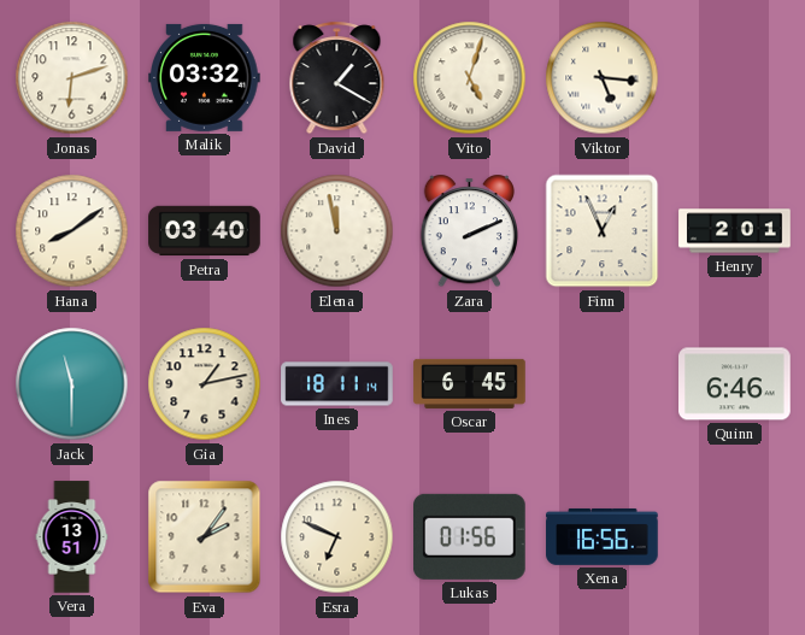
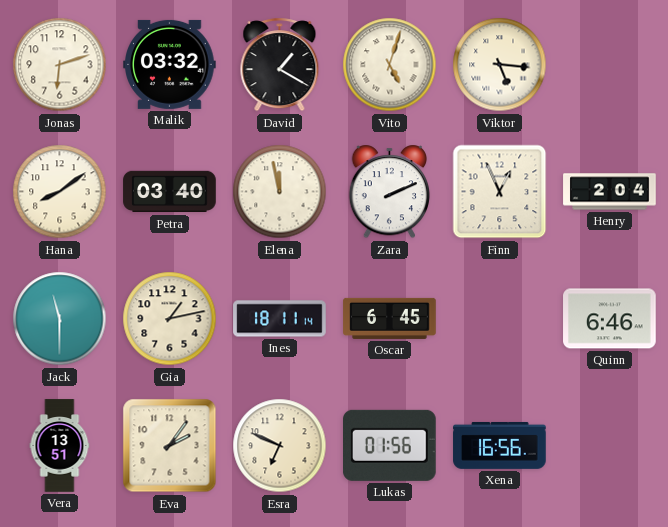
Henry: 2:01 -> 2:04 (610, 192)
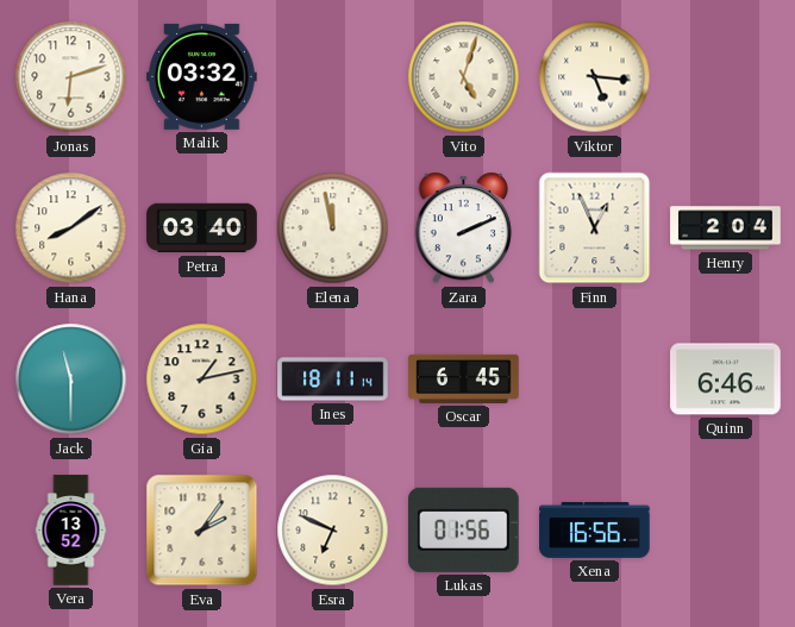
David: 1:20 -> none (280, 65)
Vera: 13:51 -> 13:52 (71, 531)
